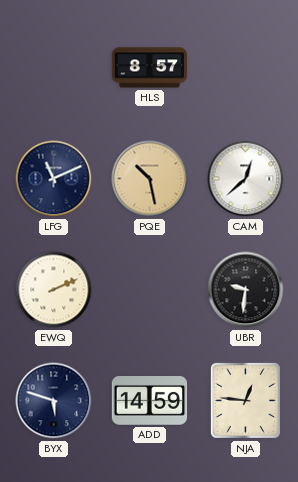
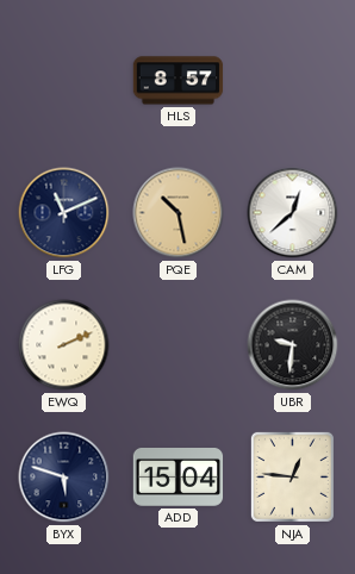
ADD: 14:59 -> 15:04 (179, 478)
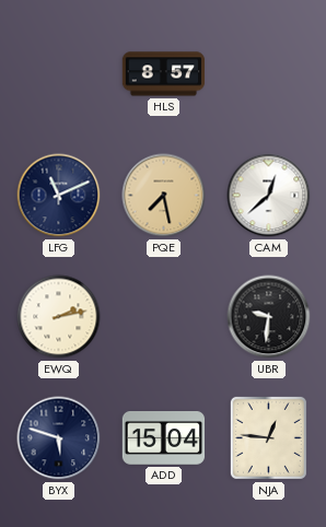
PQE: 10:28 -> 7:28 (164, 196)
EWQ: 2:11 -> 2:13 (59, 317)
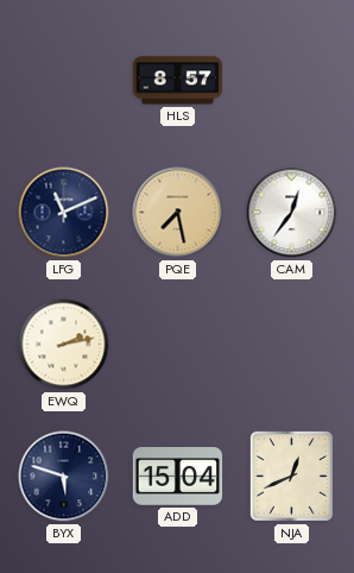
CAM: 12:38 -> 12:36 (292, 213)
UBR: 9:31 -> none (269, 317)
NJA: 12:46 -> 12:41 (291, 476)
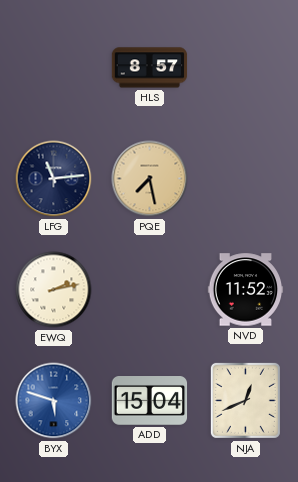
LFG: 11:11 -> 11:14 (54, 179)
CAM: 12:36 -> none (292, 213)
NVD: none -> 11:52 (246, 290)
BYX dial: navy -> blue (54, 401)
